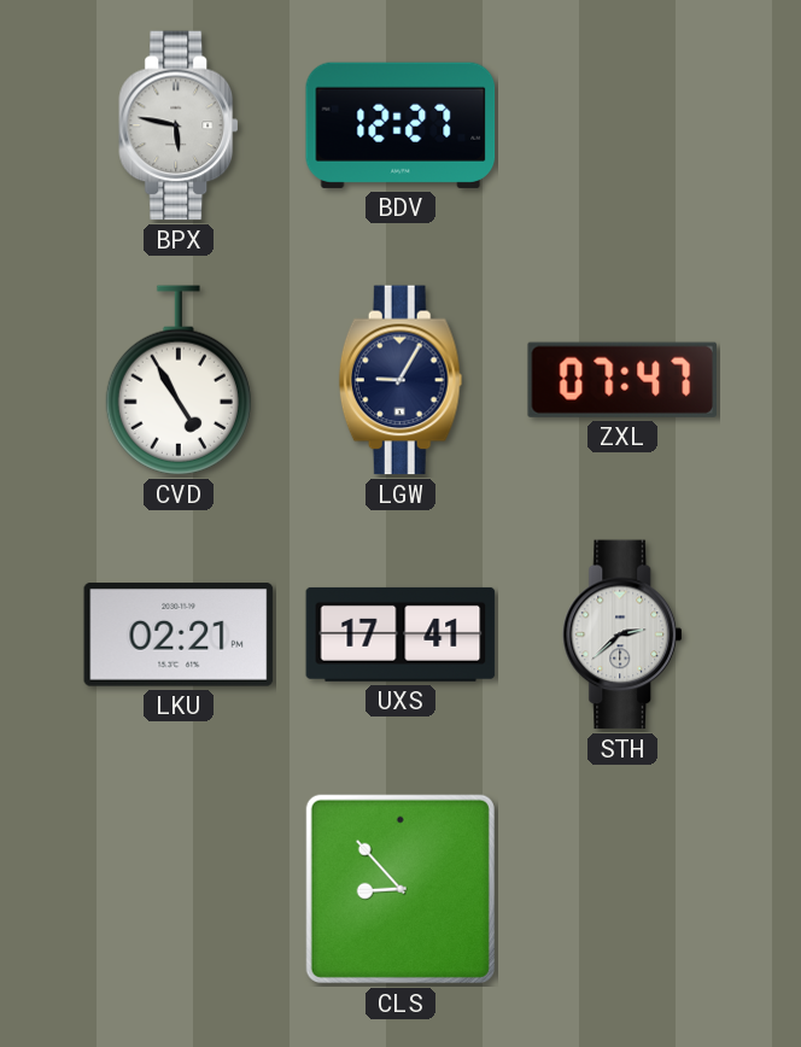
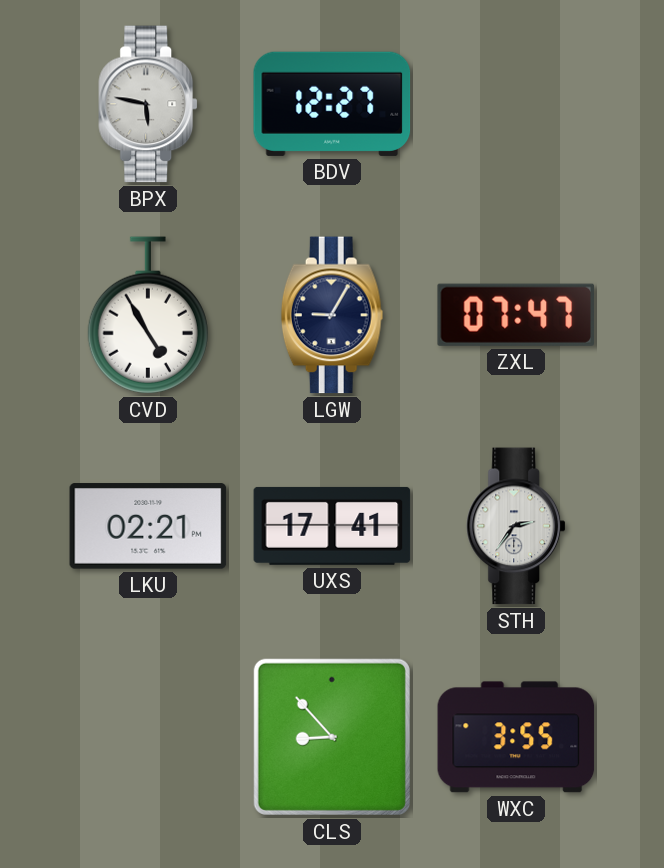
STH: 2:38 -> 2:36 (517, 526)
WXC: none -> 3:55 (516, 737)
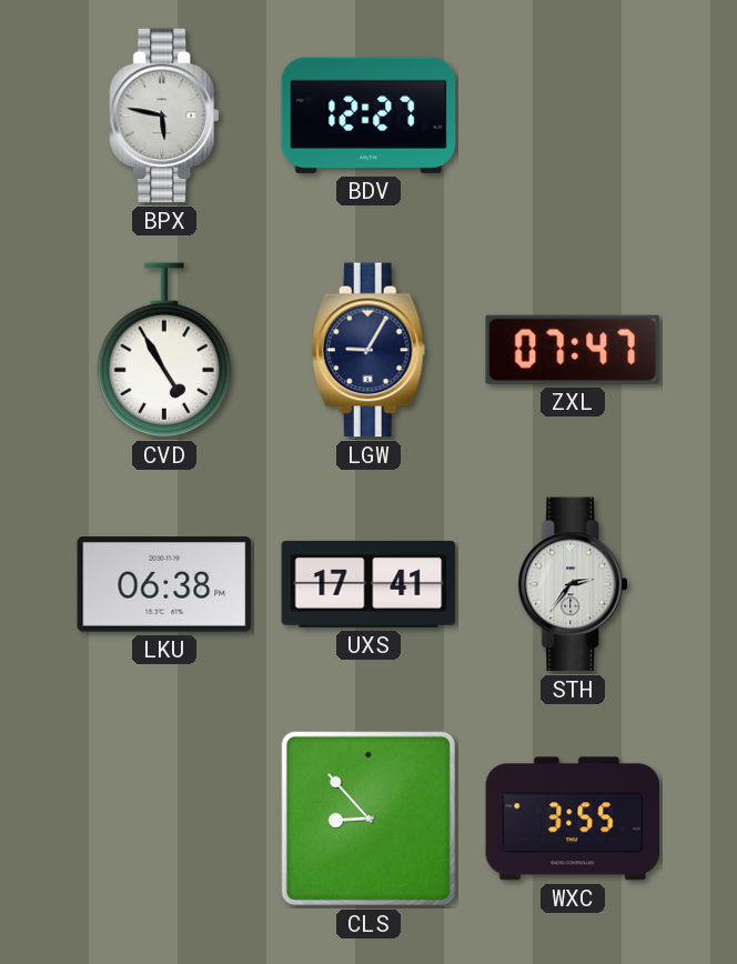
LKU: 02:21 -> 06:38 (164, 584)
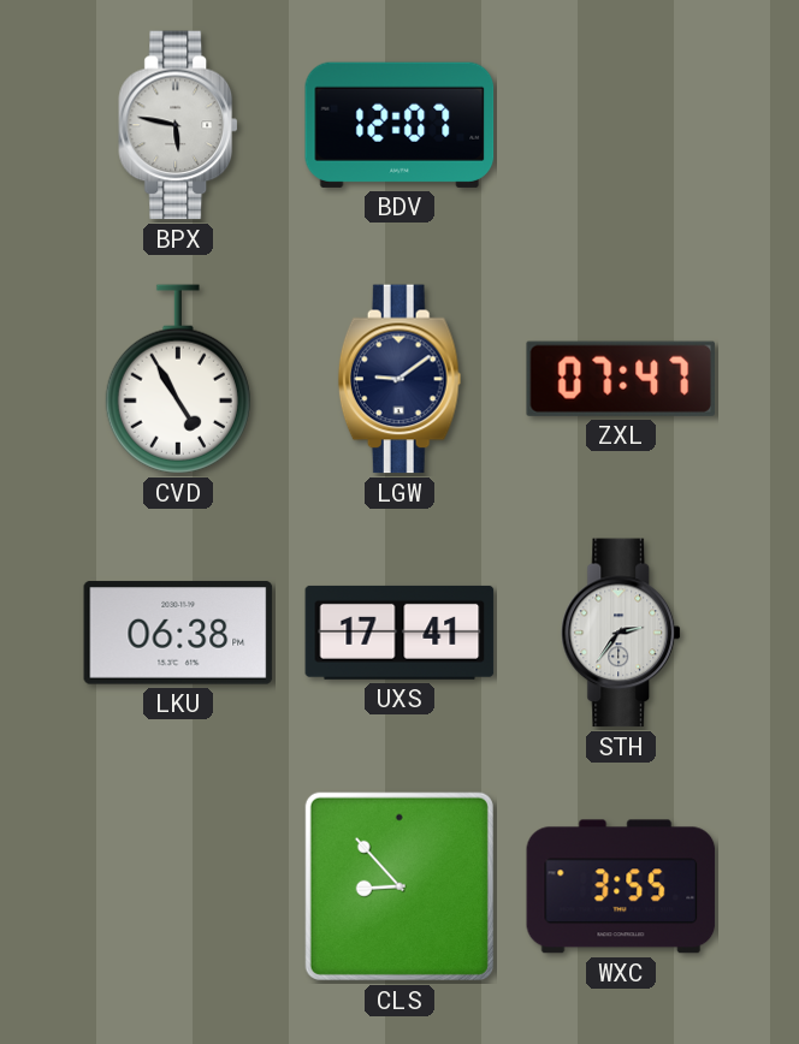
BDV: 12:27 -> 12:07 (399, 125)
LGW: 9:05 -> 9:09 (399, 379)
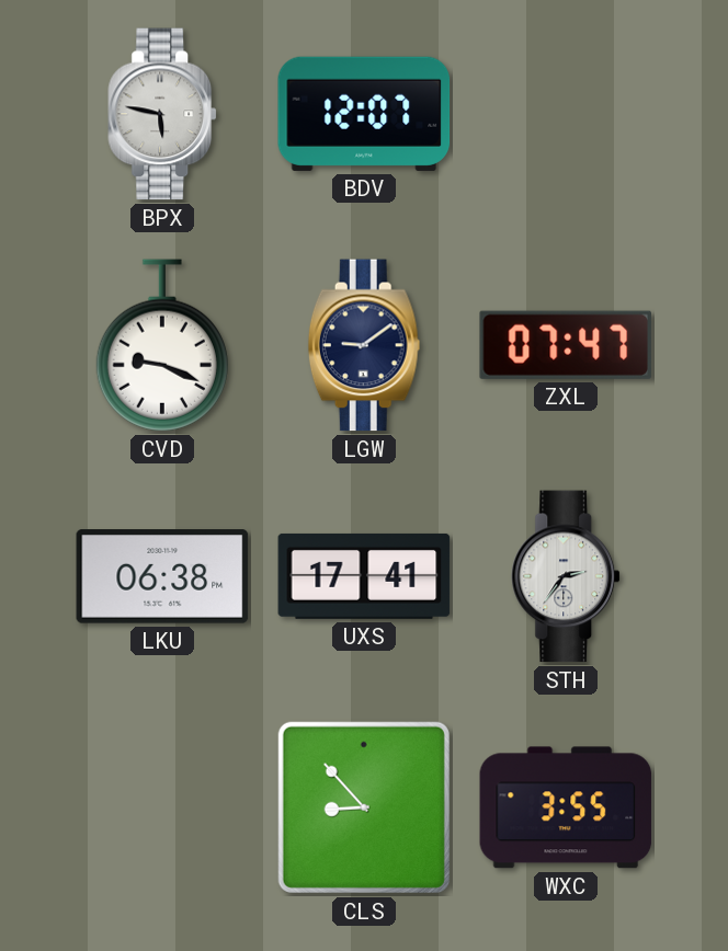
CVD: 4:55 -> 9:19 (162, 345)
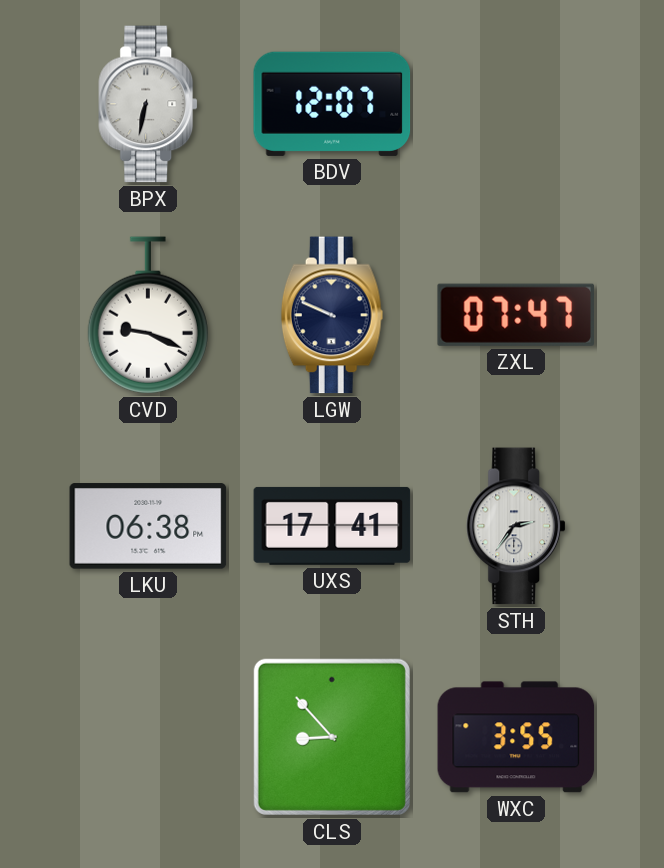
BPX: 5:47 -> 6:32 (149, 104)
LGW: 9:09 -> 9:49 (332, 315)
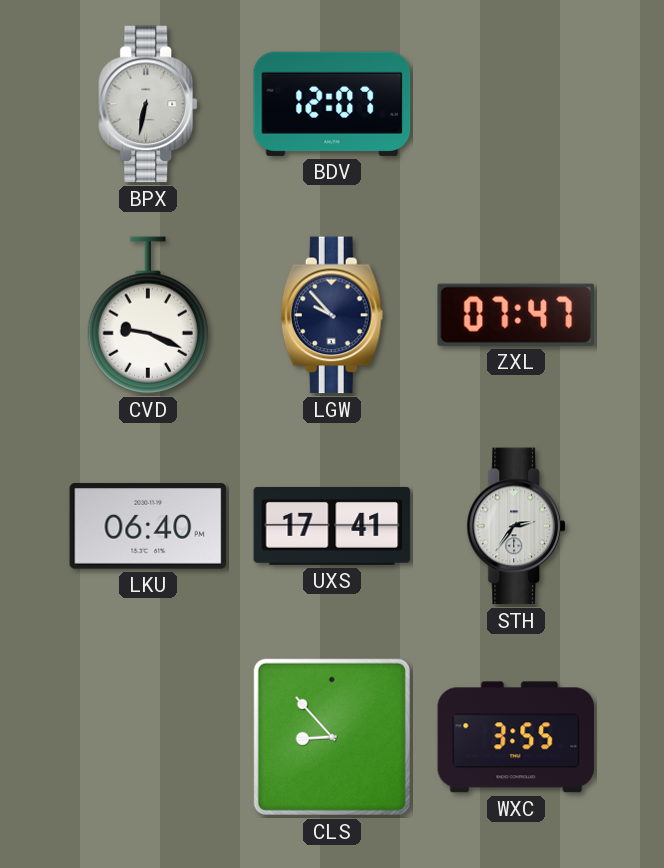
LGW: 9:49 -> 9:53 (332, 315)
LKU: 06:38 -> 06:40 (148, 526)
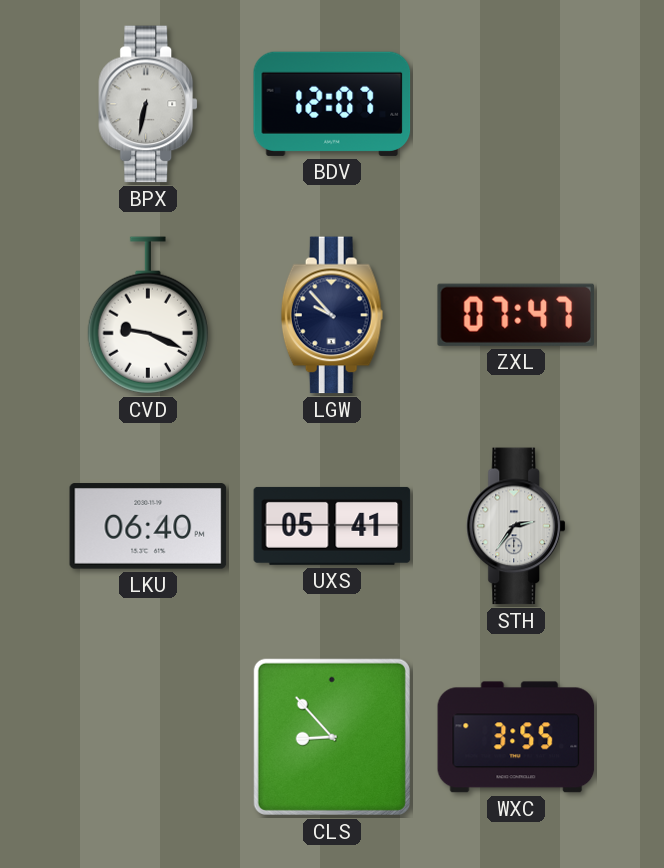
UXS: 17:41 -> 05:41 (332, 526)
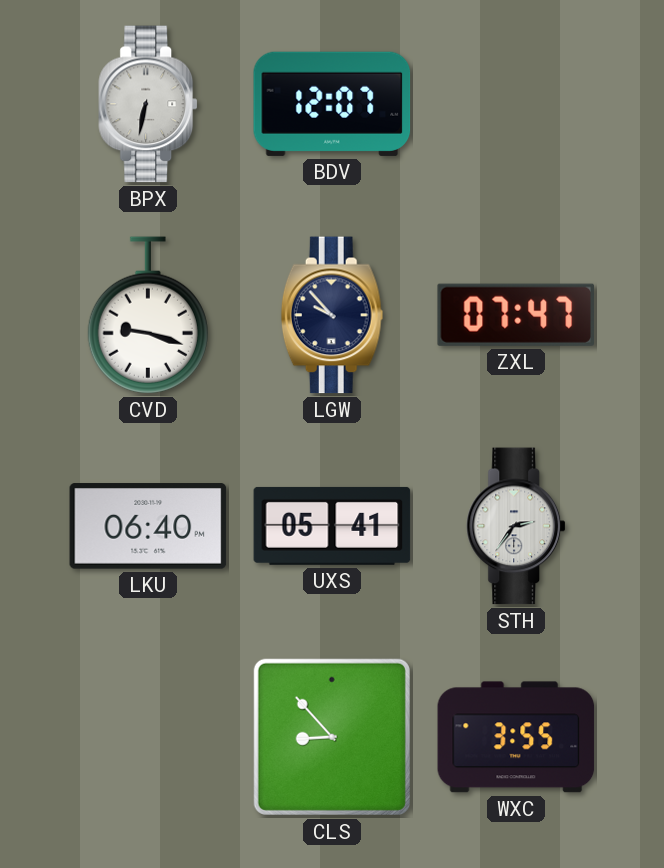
CVD: 9:19 -> 9:18 (148, 315)
